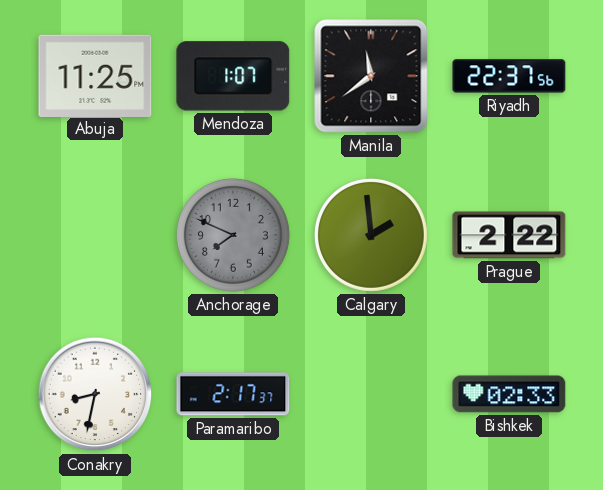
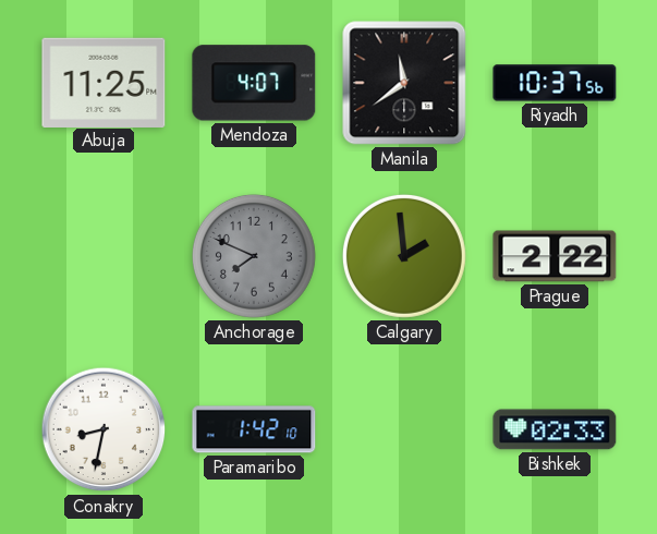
Mendoza: 1:07 -> 4:07 (254, 83)
Riyadh: 22:37 -> 10:37 (555, 83)
Paramaribo: 2:17 -> 1:42 (254, 429)
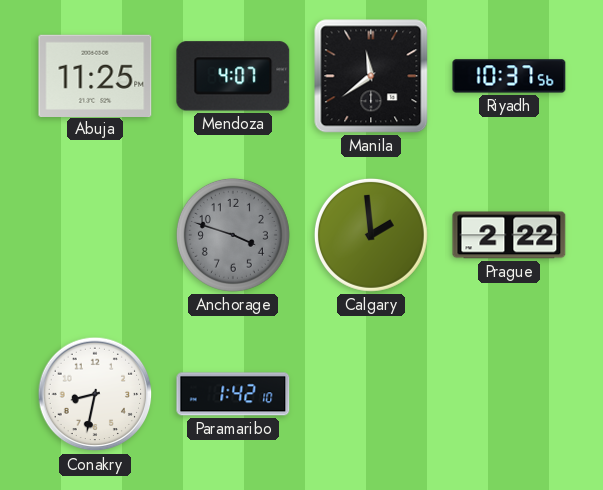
Anchorage: 7:49 -> 3:48 (233, 235)
Bishkek: 02:33 -> none (555, 429)
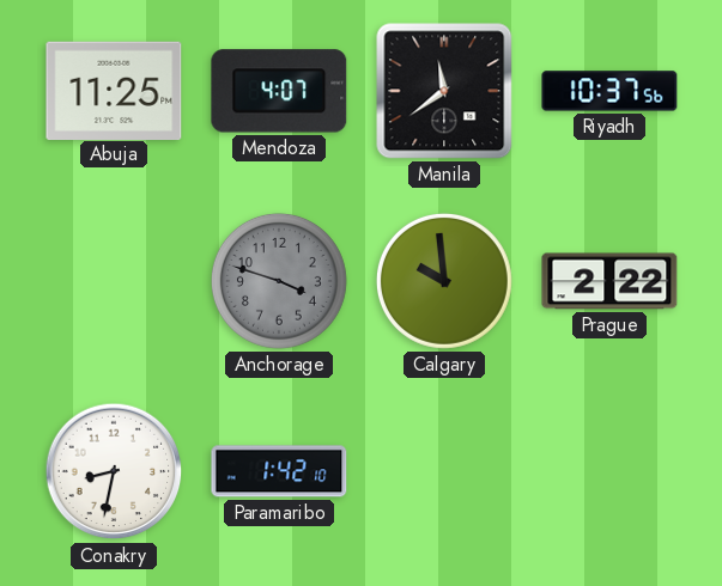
Calgary: 1:59 -> 9:59 (444, 281)
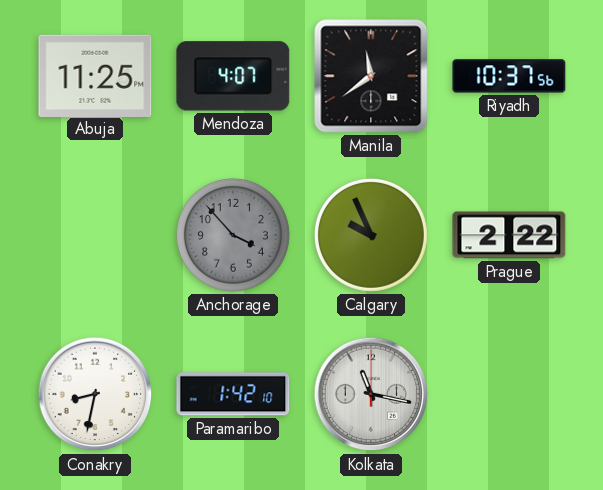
Anchorage: 3:48 -> 3:53 (233, 235)
Calgary: 9:59 -> 9:56 (371, 235)
Kolkata: none -> 11:17 (371, 394)
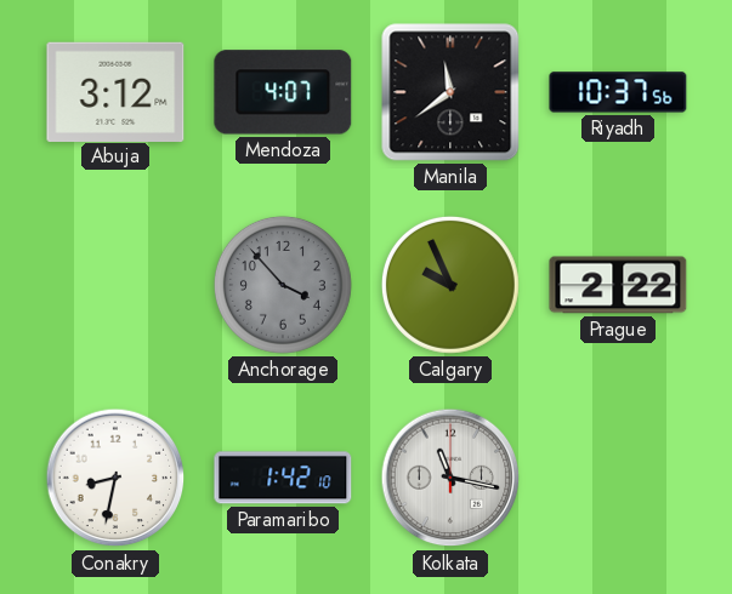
Abuja: 11:25 -> 3:12 (115, 91)
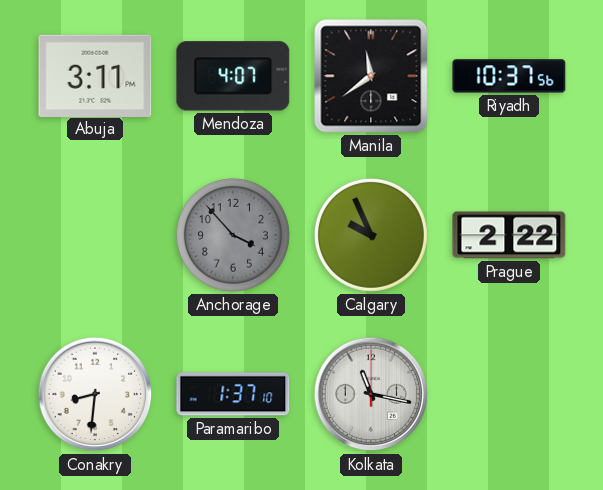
Abuja: 3:12 -> 3:11 (95, 75)
Conakry: 8:32 -> 8:31 (95, 394)
Paramaribo: 1:42 -> 1:37 (233, 394)
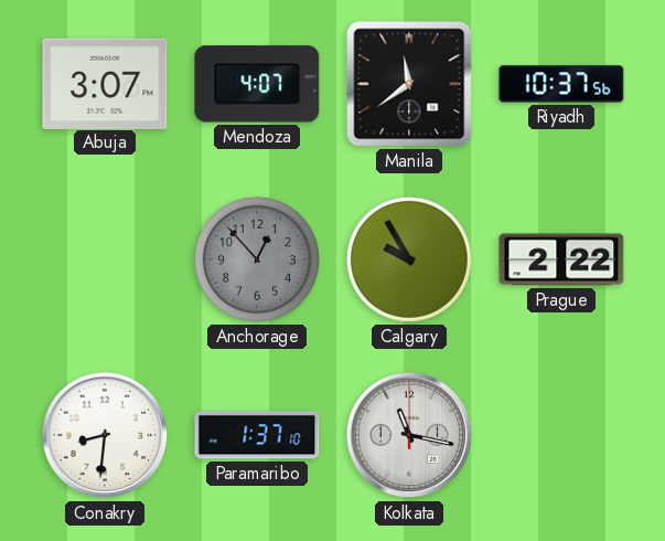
Abuja: 3:11 -> 3:07 (105, 83)
Anchorage: 3:53 -> 12:53 (257, 259)
Calgary: 9:56 -> 9:55 (409, 259)
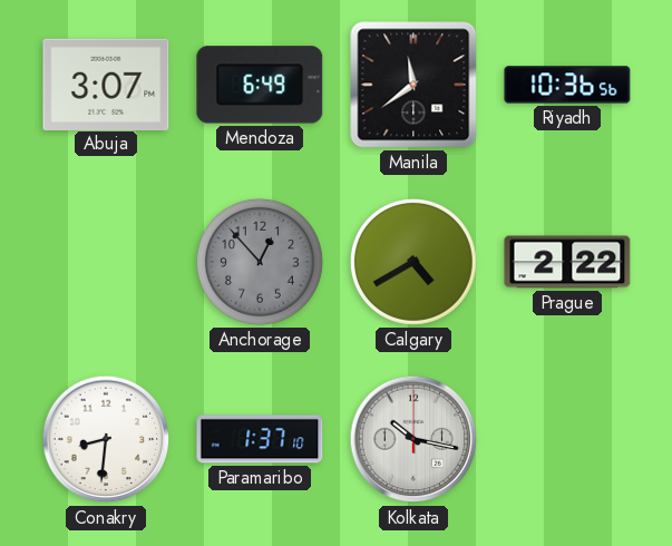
Mendoza: 4:07 -> 6:49 (260, 85)
Riyadh: 10:37 -> 10:36 (567, 85)
Calgary: 9:55 -> 4:40 (413, 262)
Kolkata: 11:17 -> 10:17 (413, 439)
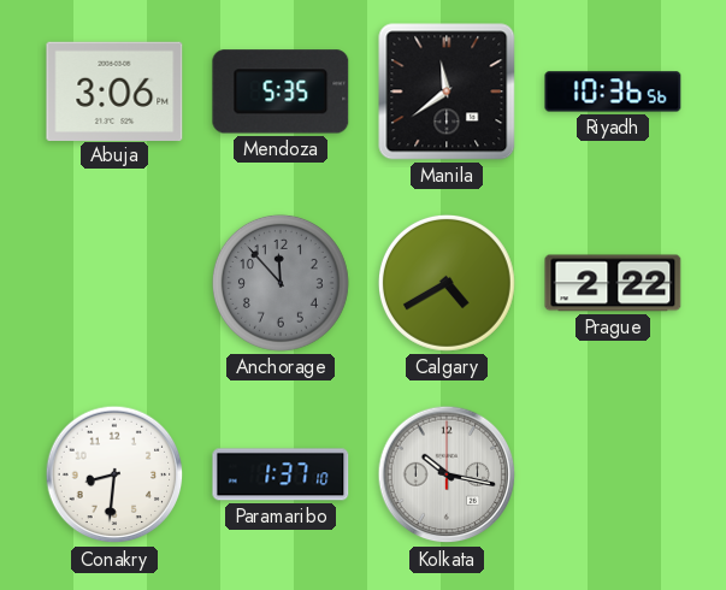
Abuja: 3:07 -> 3:06 (114, 90)
Mendoza: 6:49 -> 5:35 (281, 92)
Anchorage: 12:53 -> 11:53 (281, 283)
